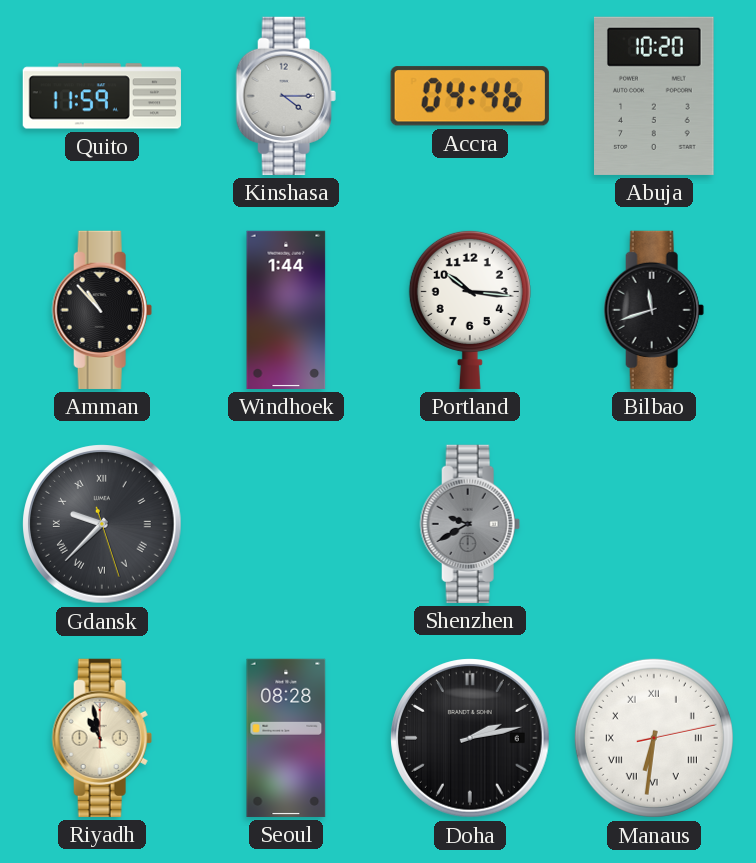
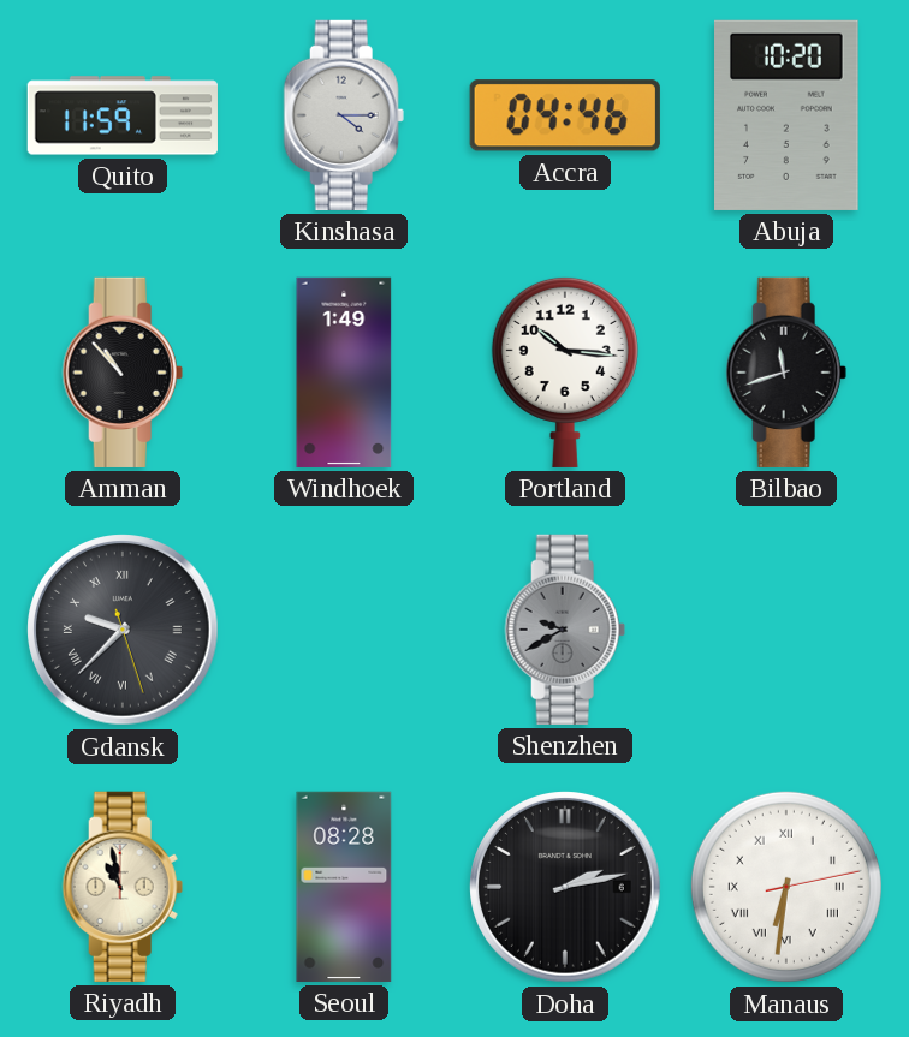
Windhoek: 1:44 -> 1:49 (344, 373)
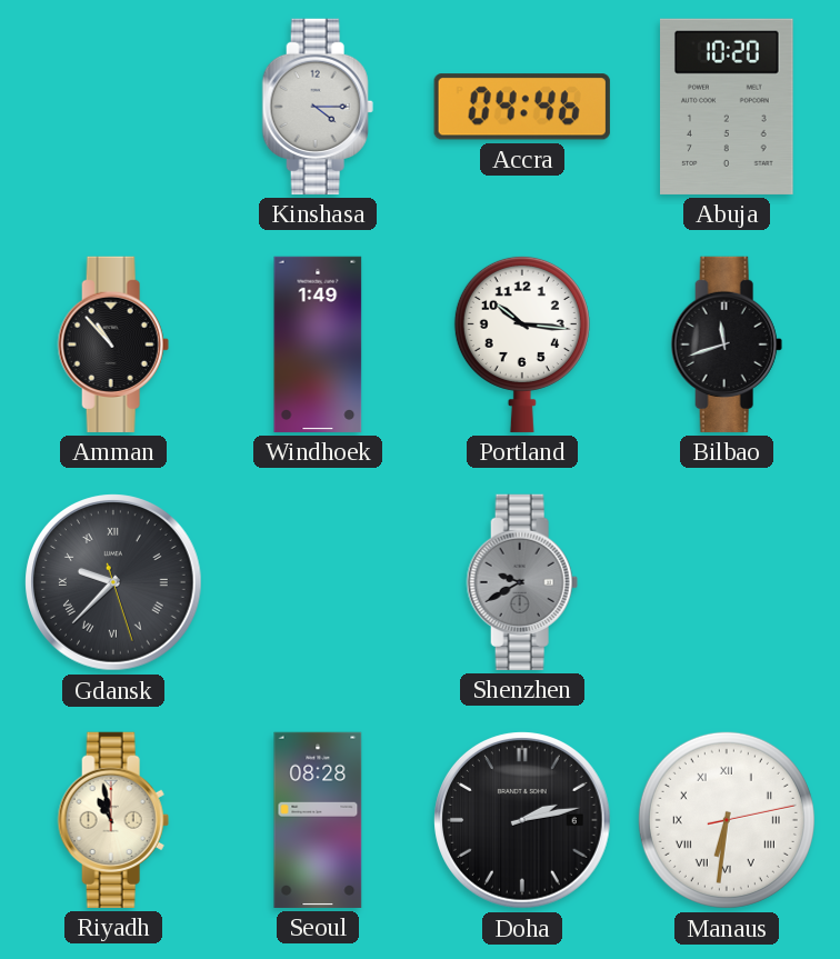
Quito: 11:59 -> none (123, 115)
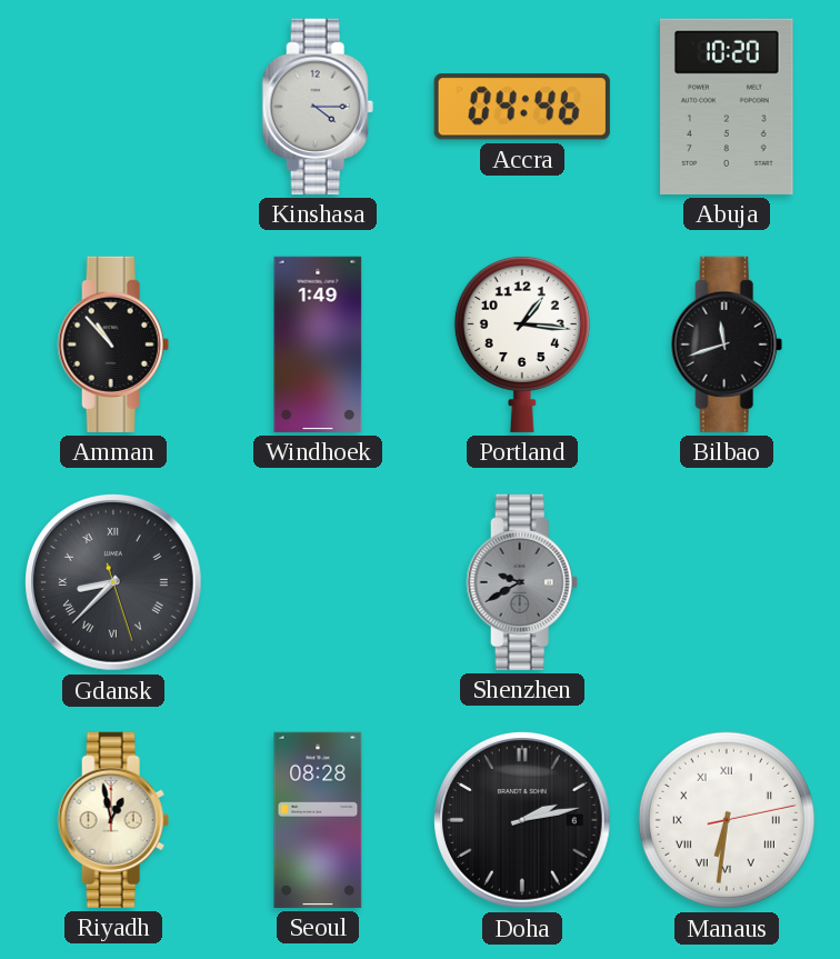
Portland: 10:16 -> 1:16 (522, 343)
Gdansk: 9:37 -> 8:37 (114, 583)
Riyadh: 10:58 -> 12:58 (113, 820)
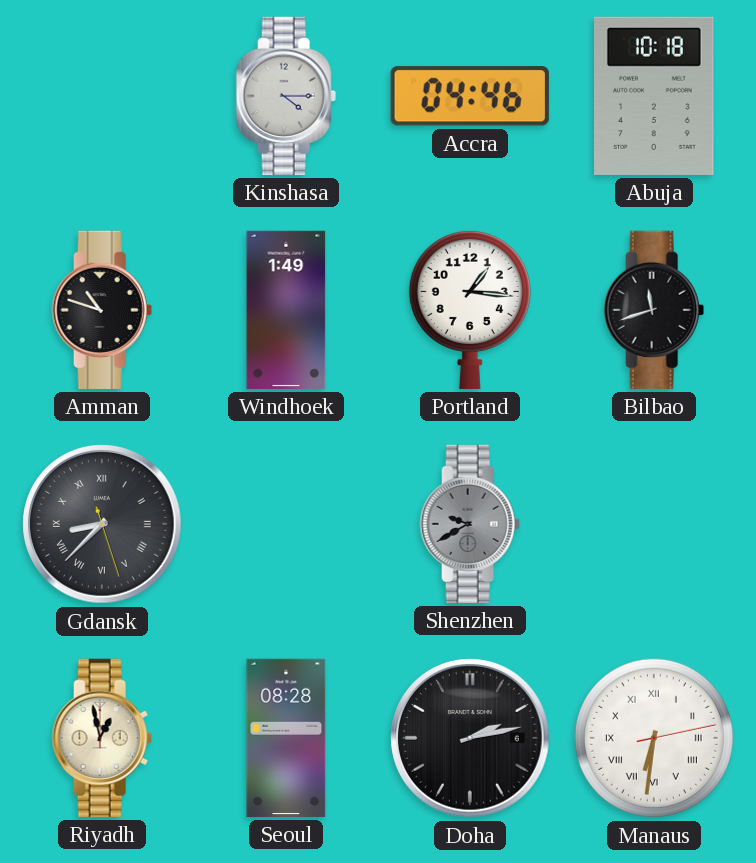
Abuja: 10:20 -> 10:18 (654, 96)
Amman: 10:53 -> 10:48 (102, 310)
